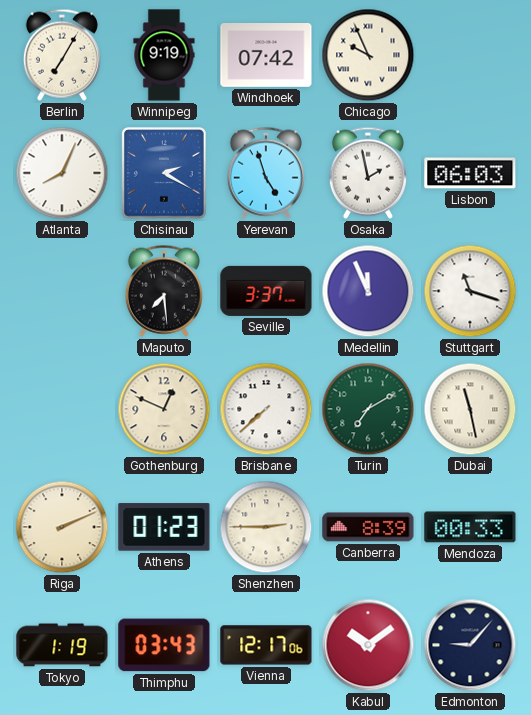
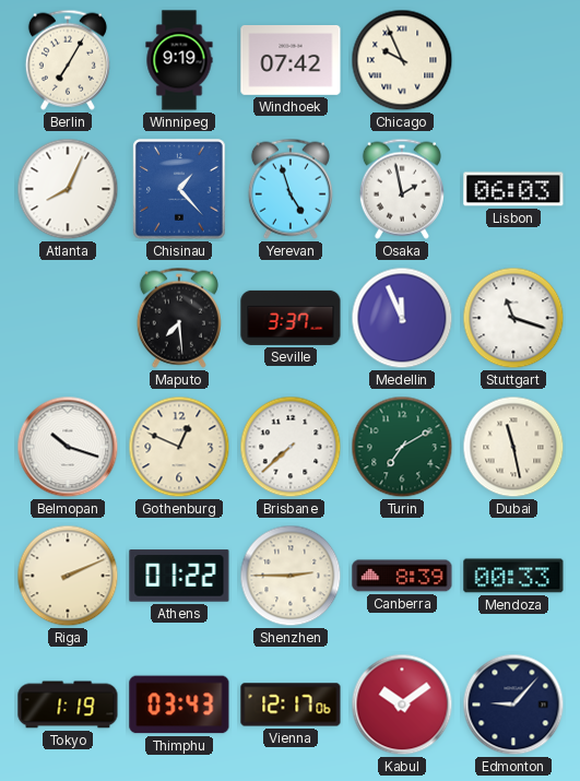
Chisinau: 2:20 -> 1:23 (179, 189)
Belmopan: none -> 10:18 (68, 447)
Athens: 01:23 -> 01:22 (179, 576)
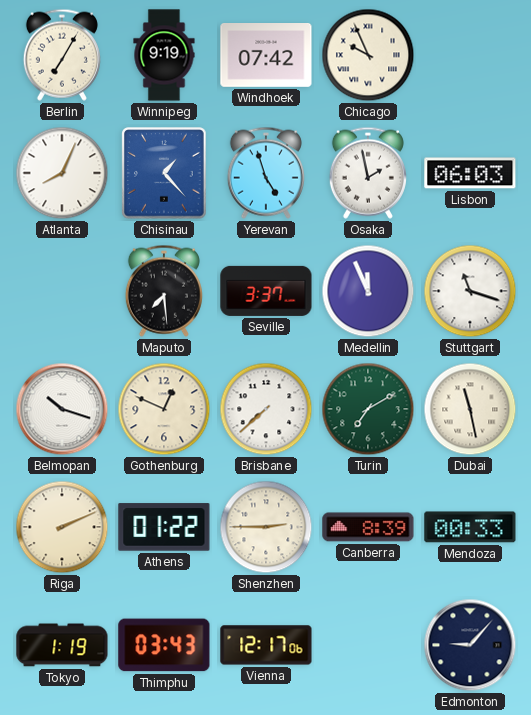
Kabul: 10:09 -> none (402, 705)
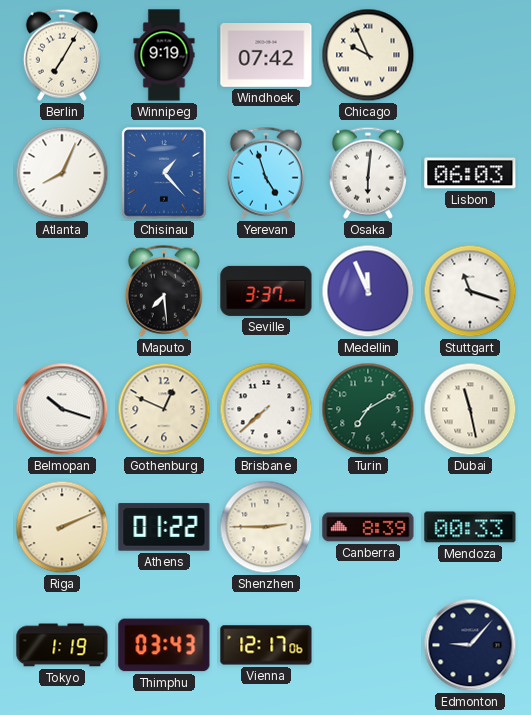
Osaka: 1:58 -> 6:01 (368, 173)
